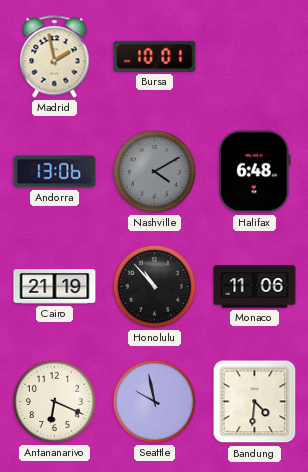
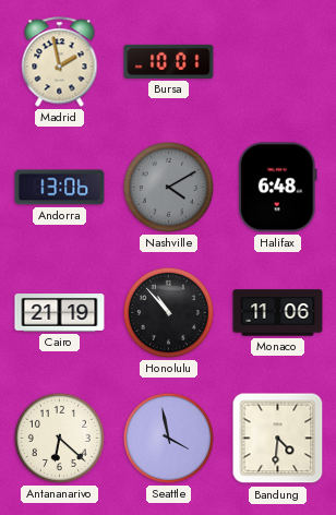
Antananarivo: 6:19 -> 6:22 (59, 438)
Seattle: 9:58 -> 3:58 (168, 438)
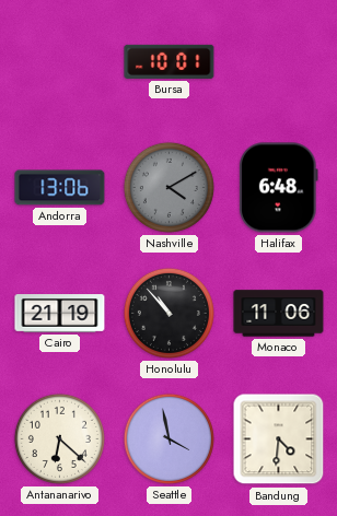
Madrid: 1:58 -> none (60, 62)
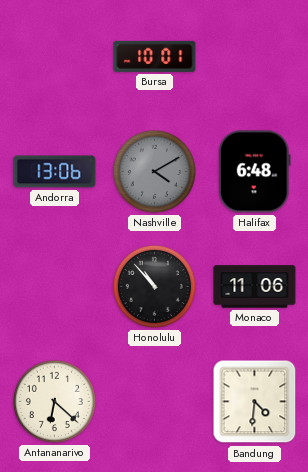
Cairo: 21:19 -> none (60, 314)
Seattle: 3:58 -> none (168, 438)
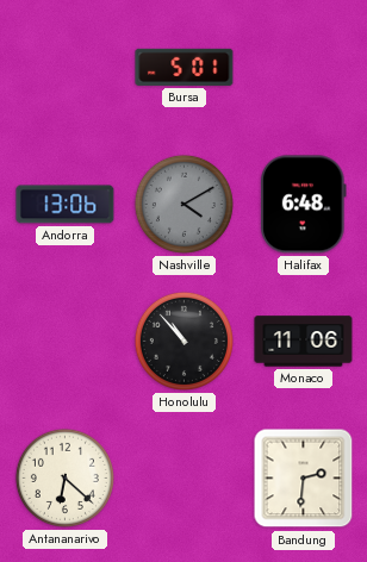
Bursa: 10:01 -> 5:01 (185, 67)
Bandung: 4:31 -> 2:31 (304, 479)
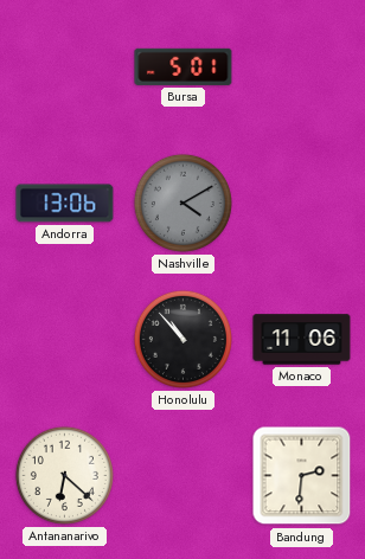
Halifax: 6:48 -> none (304, 205)
